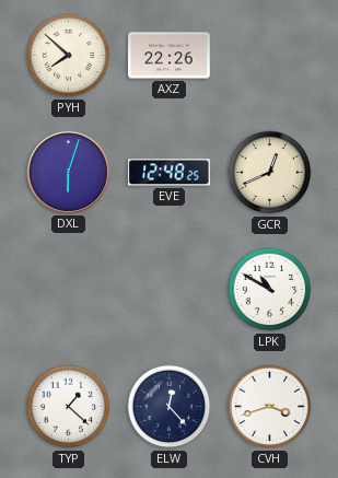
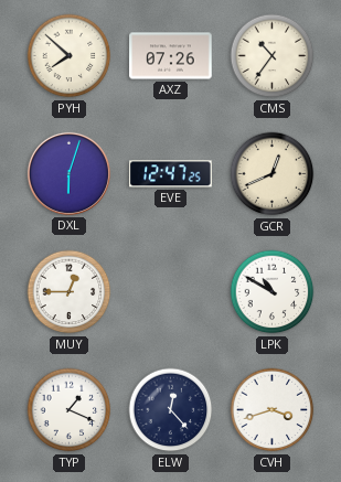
AXZ: 22:26 -> 07:26 (171, 56)
CMS: none -> 10:36 (273, 56)
EVE: 12:48 -> 12:47 (171, 174)
MUY: none -> 12:45 (70, 292)
TYP: 1:22 -> 1:19 (70, 410)
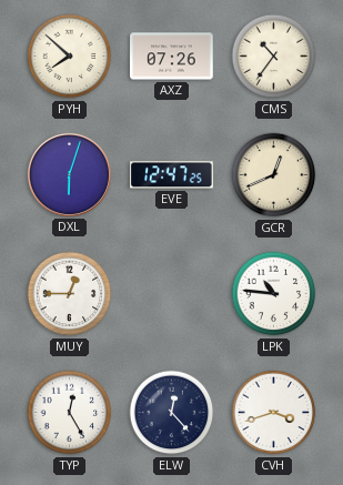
LPK: 10:50 -> 10:46 (274, 294)
TYP: 1:19 -> 12:25 (70, 413)
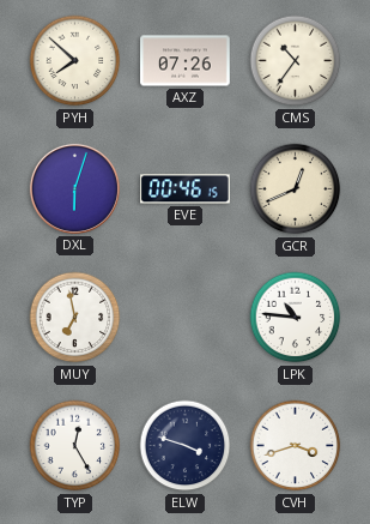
EVE: 12:47 -> 00:46 (186, 189)
MUY: 12:45 -> 6:58 (75, 318)
ELW: 12:23 -> 3:48 (186, 446)
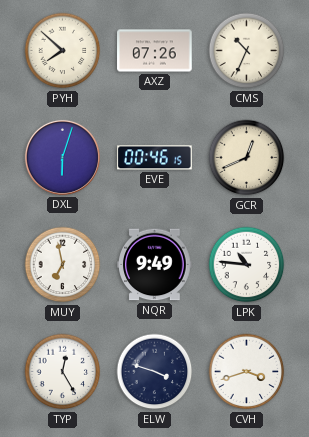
CMS: 10:36 -> 10:34 (247, 51)
NQR: none -> 9:49 (155, 265)
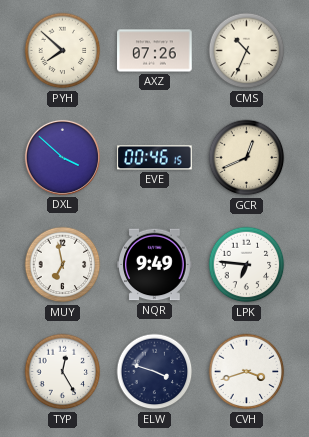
DXL: 6:03 -> 3:52 (62, 157)
LPK: 10:46 -> 6:46 (247, 265)
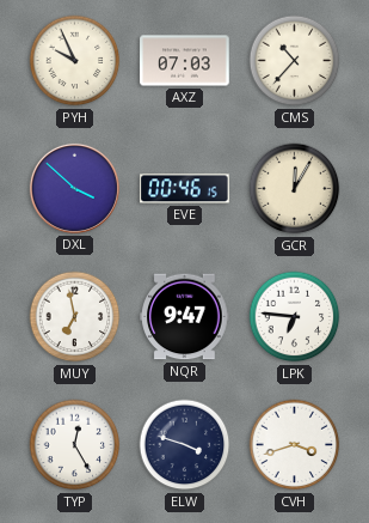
PYH: 7:52 -> 9:56 (75, 61)
AXZ: 07:26 -> 07:03 (185, 61)
CMS: 10:34 -> 10:37 (295, 61)
GCR: 12:41 -> 12:05 (295, 189)
NQR: 9:49 -> 9:47 (185, 317)
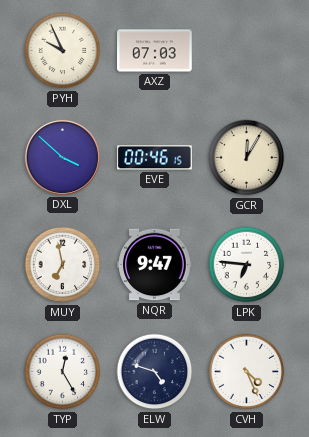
CMS: 10:37 -> none (295, 61)
ELW: 3:48 -> 4:48 (155, 372)
CVH: 3:42 -> 4:26 (247, 372)
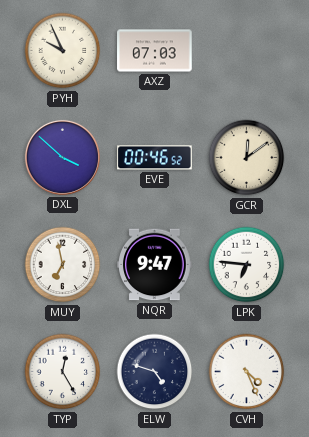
EVE: 00:46:15 -> 00:46:52 (155, 158)
GCR: 12:05 -> 12:09 (247, 158)
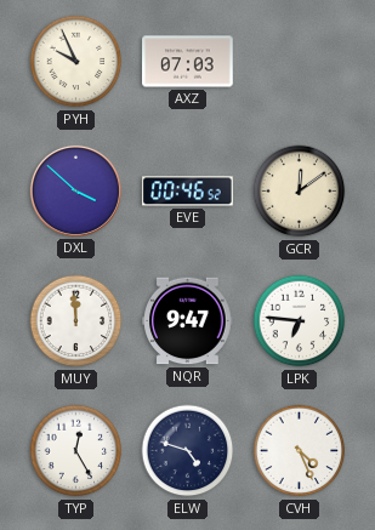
MUY: 6:58 -> 11:59 (76, 321)
